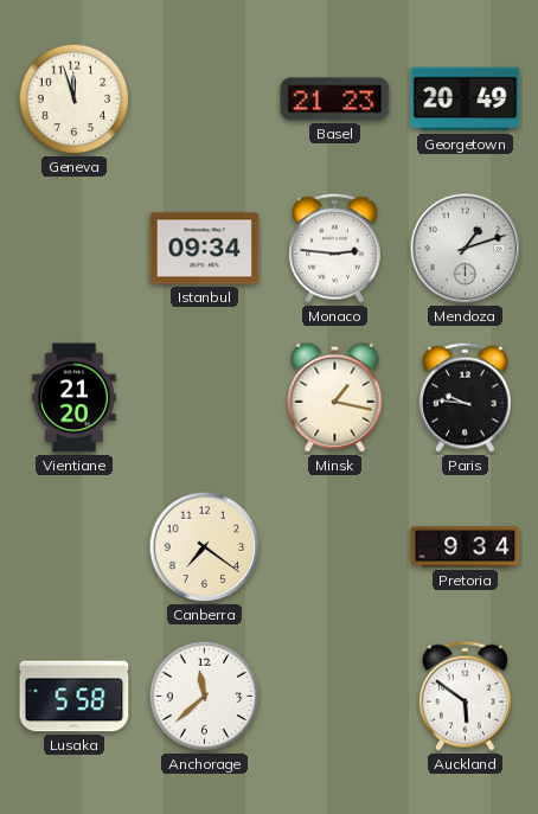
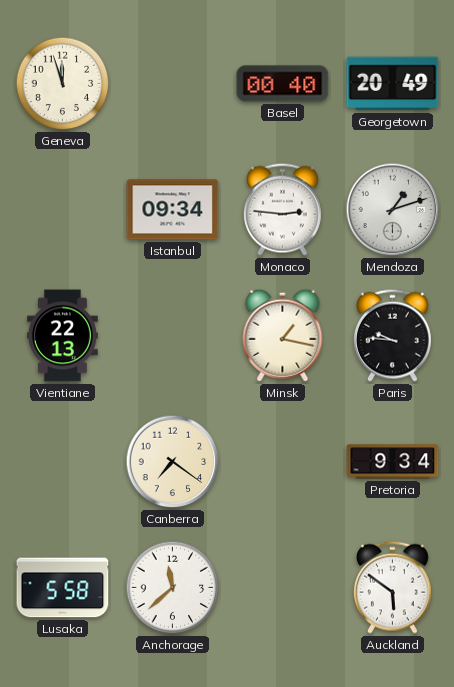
Basel: 21:23 -> 00:40 (283, 84)
Vientiane: 21:20 -> 22:13 (62, 336)
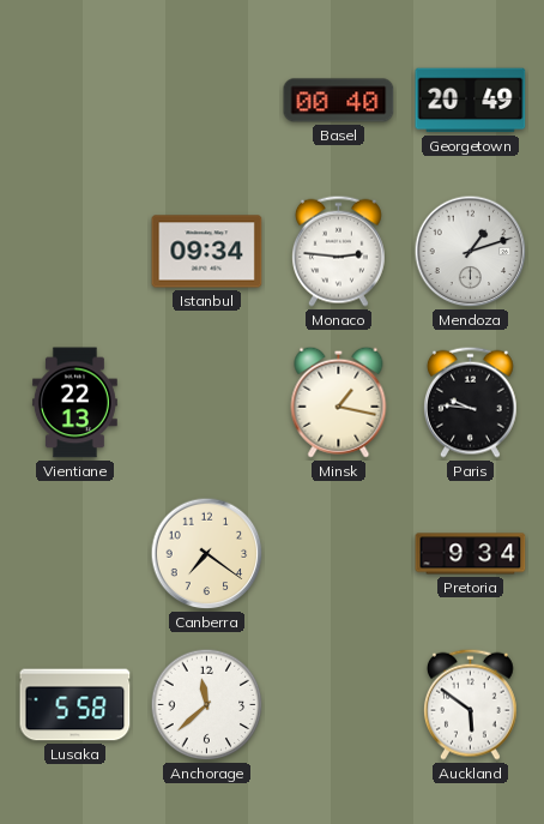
Geneva: 11:57 -> none (63, 84)
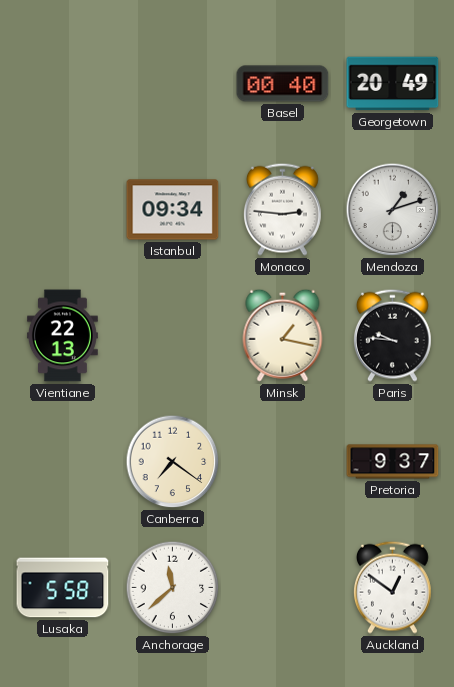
Pretoria: 9:34 -> 9:37 (393, 462)
Auckland: 5:51 -> 12:51 (392, 587)
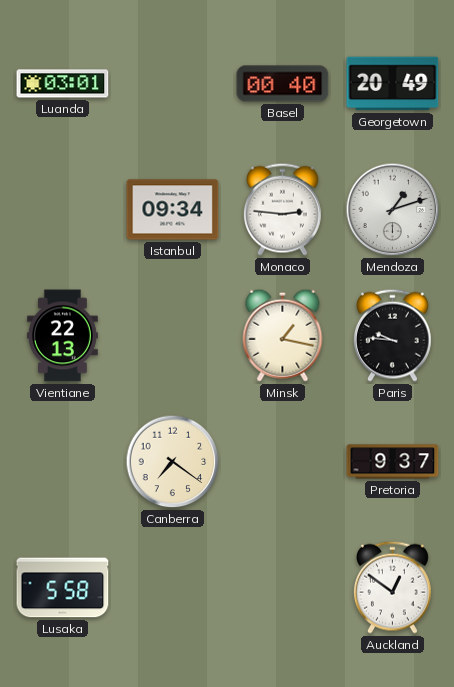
Luanda: none -> 03:01 (63, 84)
Anchorage: 11:38 -> none (173, 588)
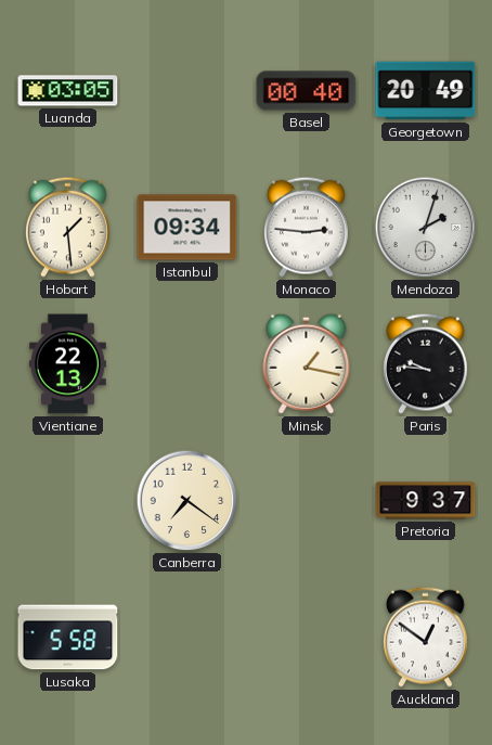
Luanda: 03:01 -> 03:05 (68, 91)
Hobart: none -> 1:29 (67, 227)
Mendoza: 1:12 -> 2:03 (426, 228)
